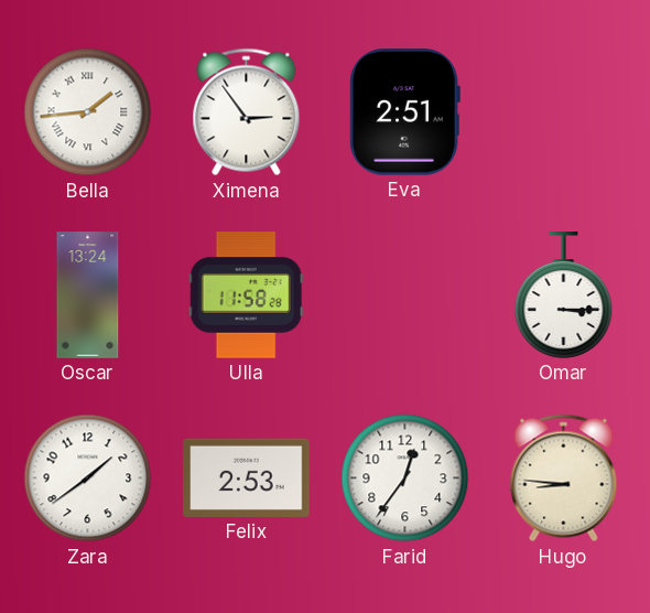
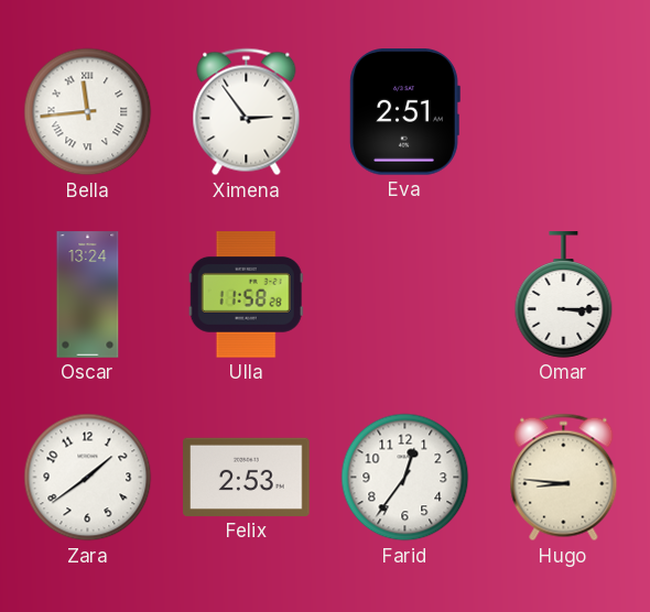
Bella: 1:44 -> 11:44 (88, 112)
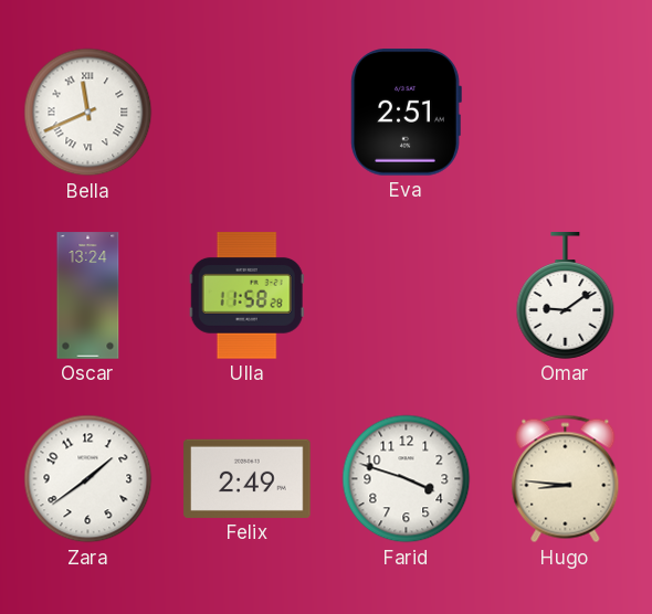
Bella: 11:44 -> 11:41 (88, 113)
Ximena: 2:54 -> none (247, 112)
Omar: 3:15 -> 9:09 (566, 296)
Felix: 2:53 -> 2:49 (248, 478)
Farid: 12:36 -> 3:48 (407, 479)
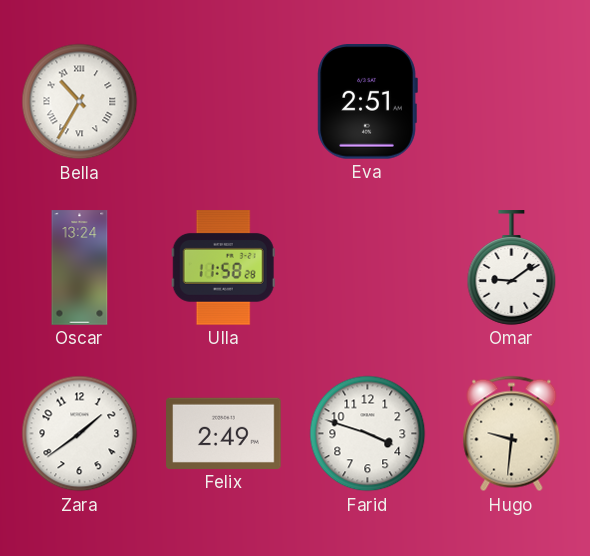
Bella: 11:41 -> 10:35 (80, 102)
Hugo: 8:46 -> 9:31 (512, 434)
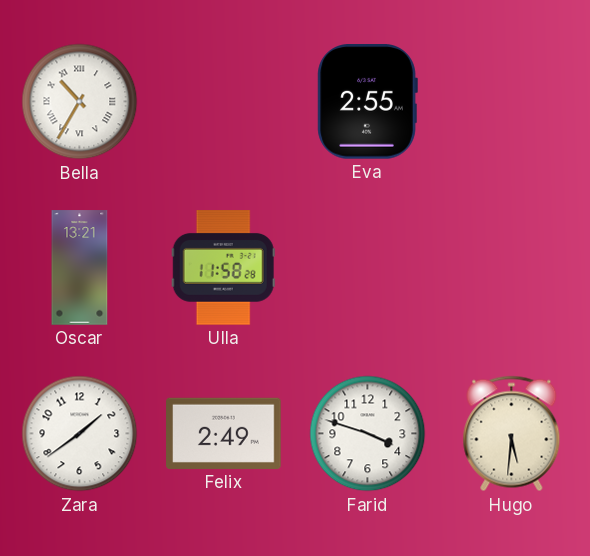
Eva: 2:51 -> 2:55 (367, 102)
Oscar: 13:24 -> 13:21 (80, 268)
Omar: 9:09 -> none (512, 268)
Hugo: 9:31 -> 5:31 (512, 434)
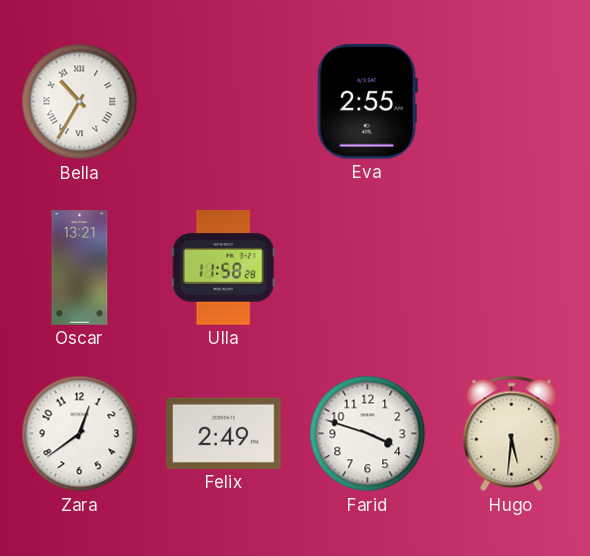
Zara: 1:39 -> 12:39 (80, 434)
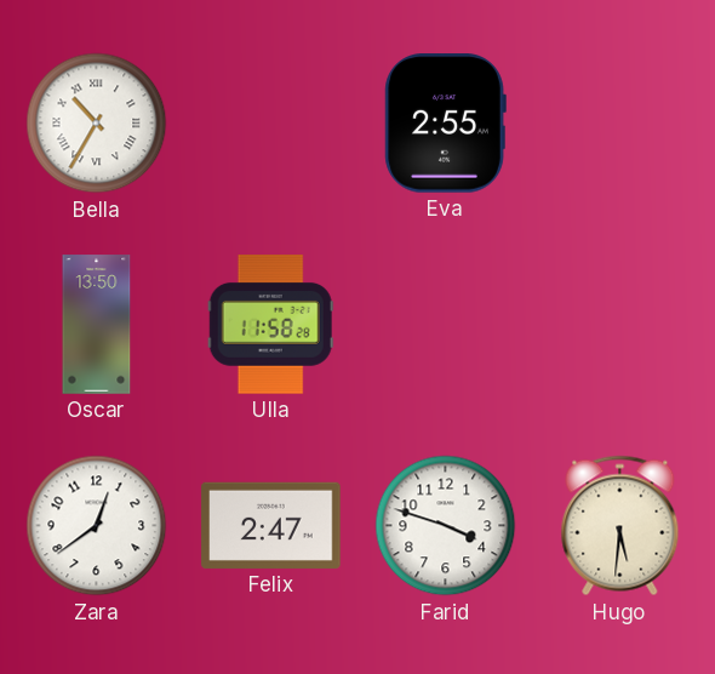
Oscar: 13:21 -> 13:50 (97, 325)
Felix: 2:49 -> 2:47 (271, 525)
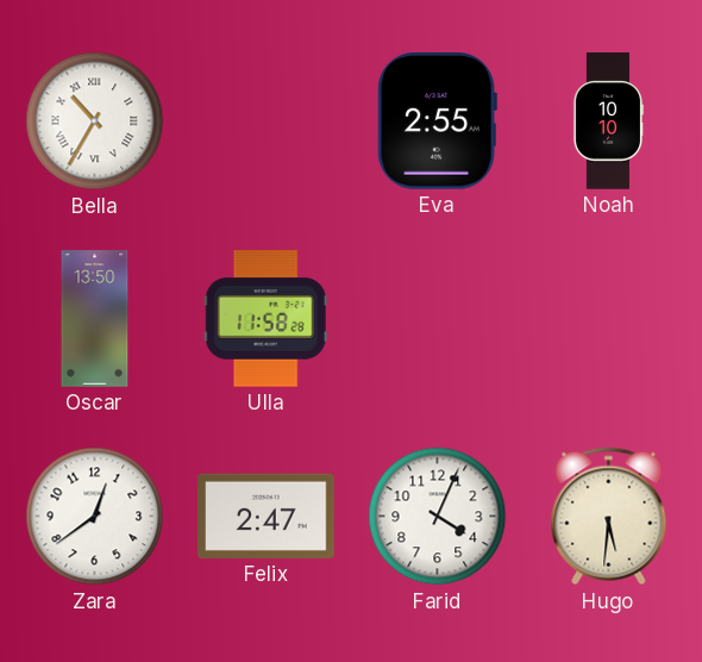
Noah: none -> 10:10 (607, 121)
Farid: 3:48 -> 4:04 (438, 517)
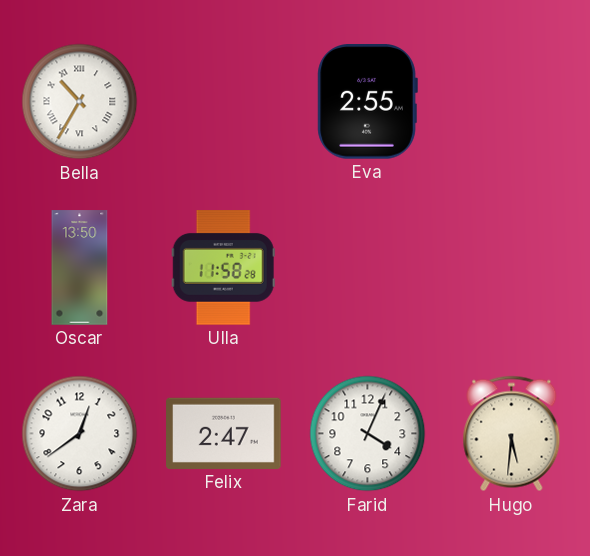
Noah: 10:10 -> none (607, 121)
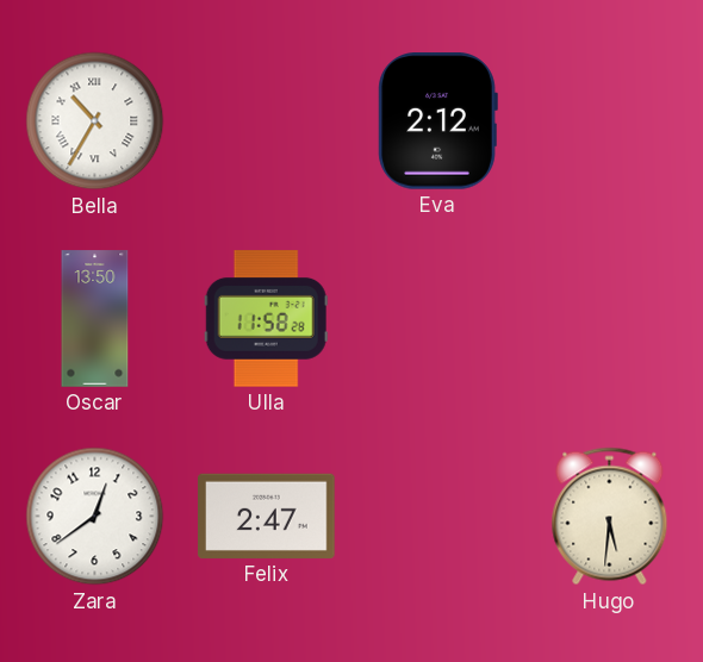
Eva: 2:55 -> 2:12 (437, 121)
Farid: 4:04 -> none (368, 434)
